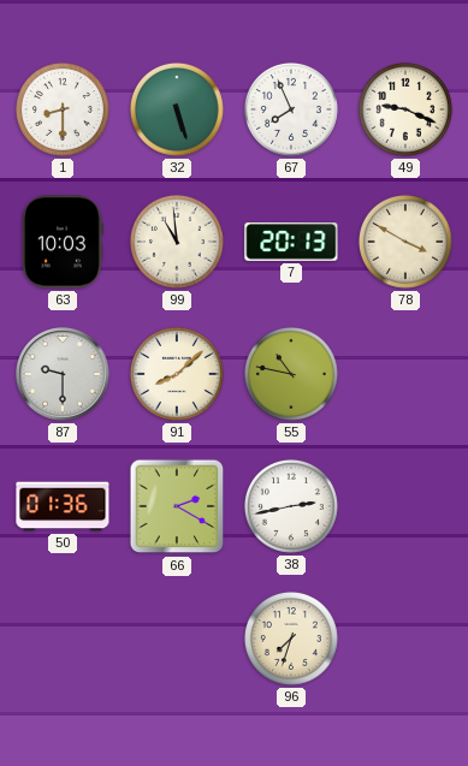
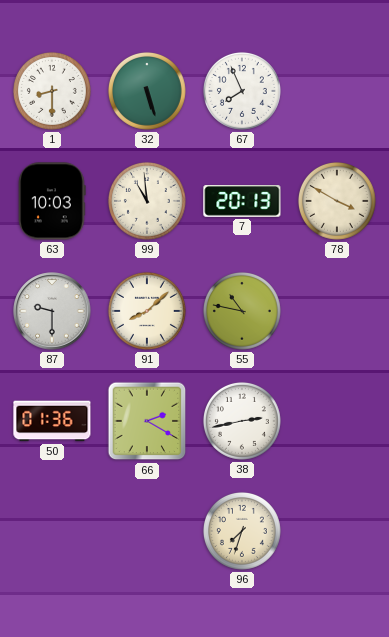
49: 9:19 -> none (405, 109)
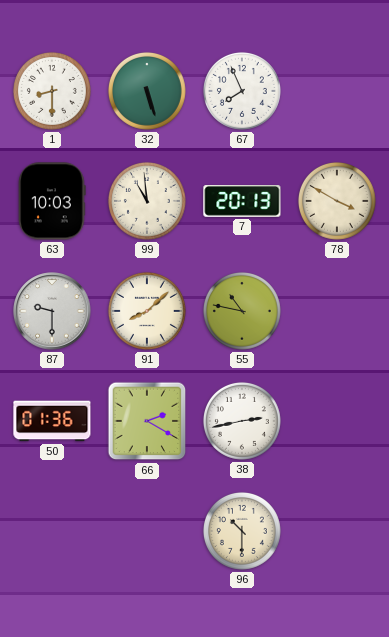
96: 7:33 -> 10:30 (242, 531)
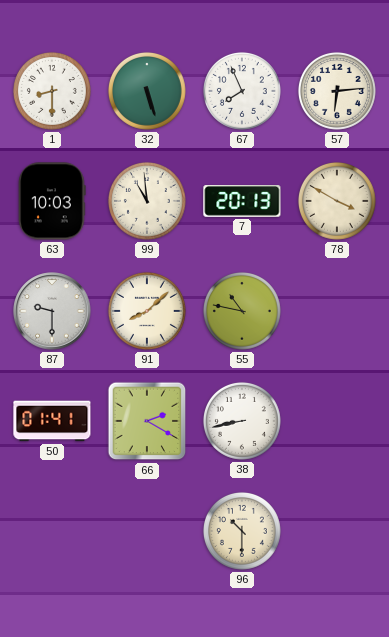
57: none -> 6:14 (337, 91)
50: 01:36 -> 01:41 (52, 421)
38: 2:43 -> 8:43 (242, 421)
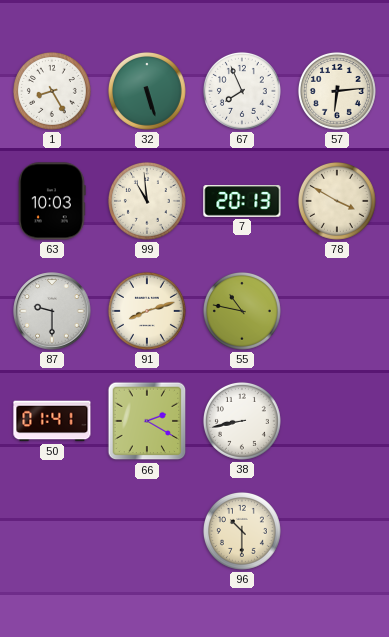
1: 8:30 -> 8:25 (52, 91)
91: 8:08 -> 8:12 (147, 311)
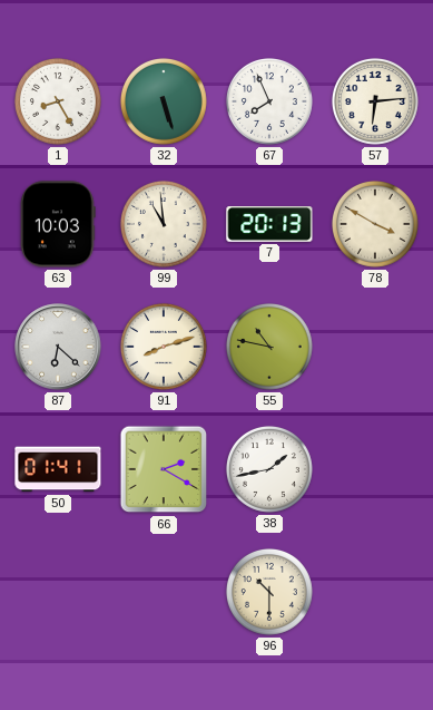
87: 9:30 -> 6:22 (58, 347)
38: 8:43 -> 1:43 (269, 469)
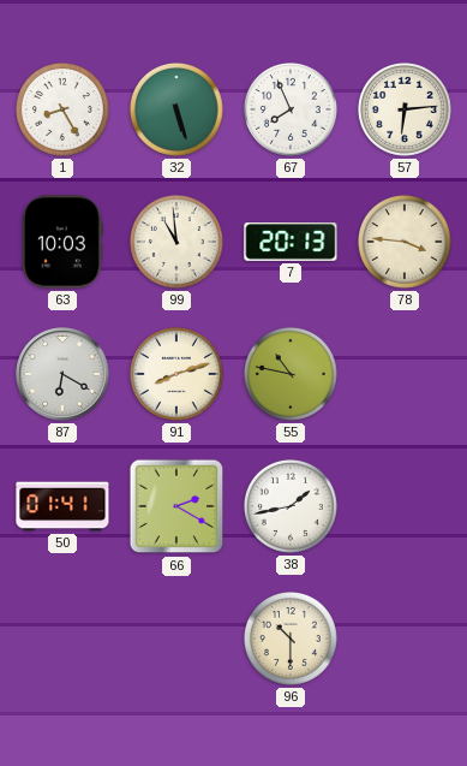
78: 3:50 -> 3:46 (405, 242)
87: 6:22 -> 6:20 (62, 374)
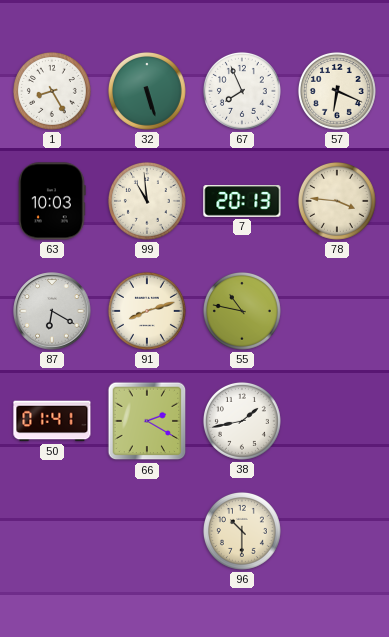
57: 6:14 -> 6:19 (337, 91)
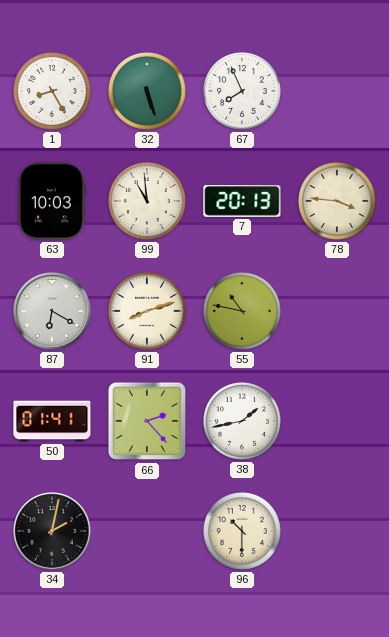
57: 6:19 -> none (337, 91)
66: 2:20 -> 2:23 (147, 421)
34: none -> 2:02 (52, 531)
